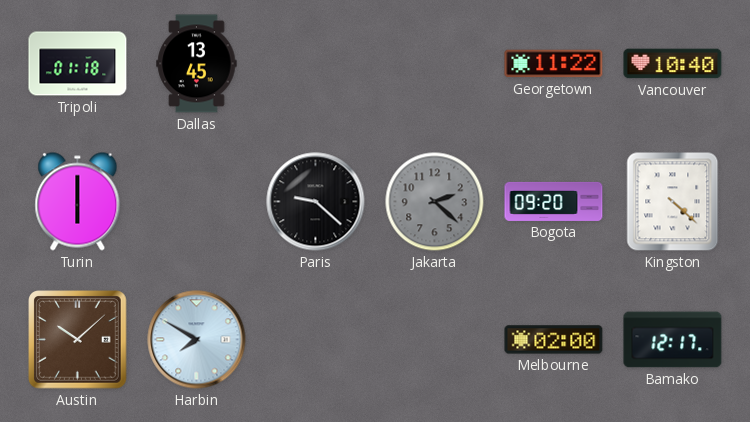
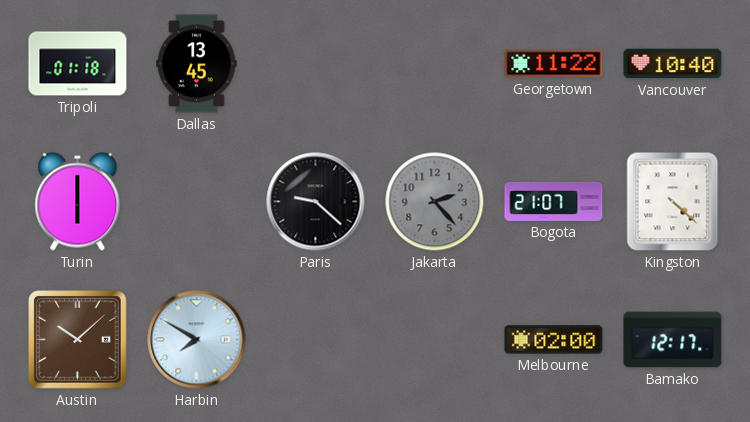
Jakarta: 2:22 -> 2:23 (435, 202)
Bogota: 09:20 -> 21:07 (554, 201)
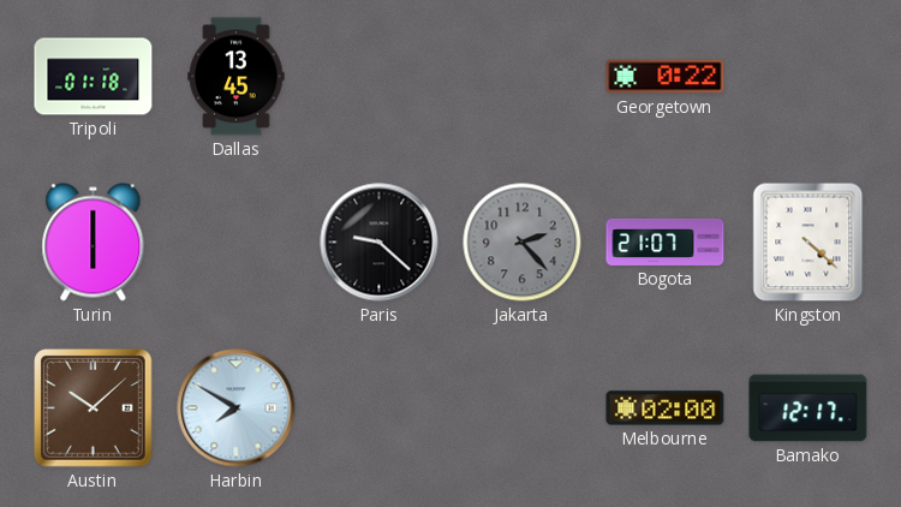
Georgetown: 11:22 -> 0:22 (666, 77)
Vancouver: 10:40 -> none (673, 64)
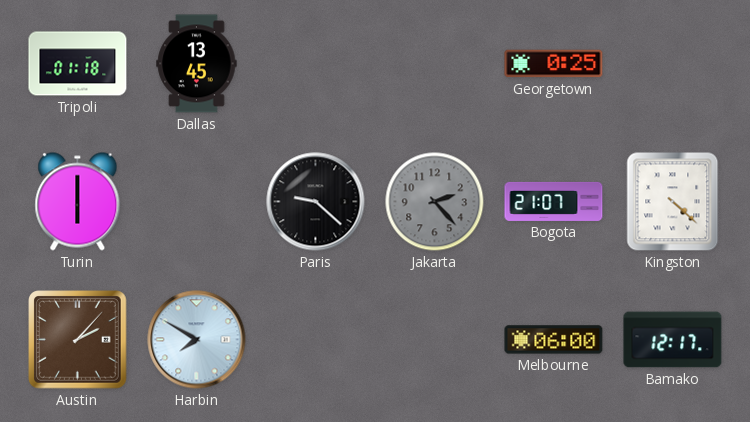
Georgetown: 0:22 -> 0:25 (554, 64)
Austin: 10:08 -> 2:07 (78, 340)
Melbourne: 02:00 -> 06:00 (554, 340)
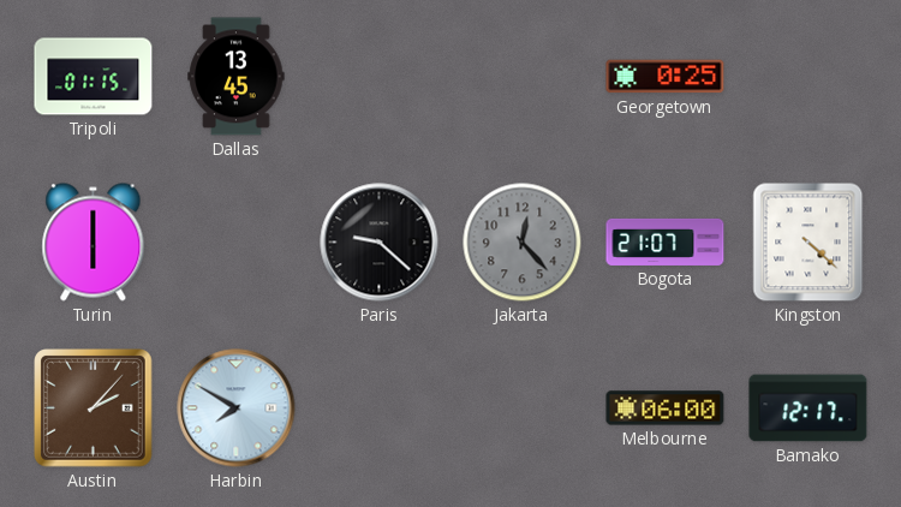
Tripoli: 01:18 -> 01:15 (94, 77)
Jakarta: 2:23 -> 12:23 (523, 243)
